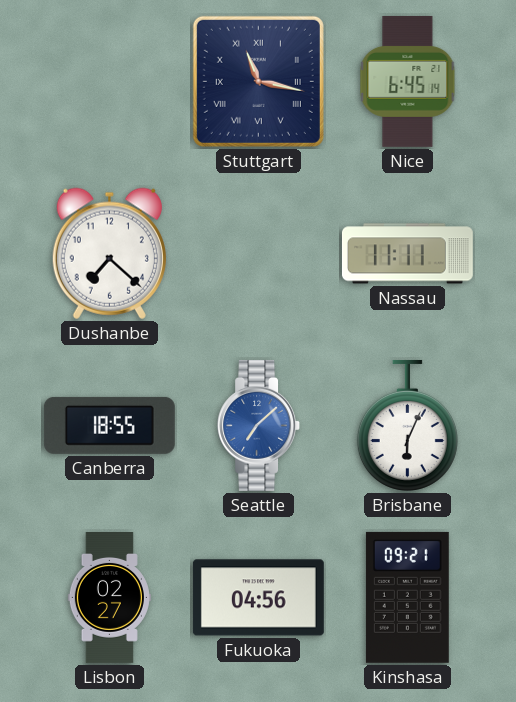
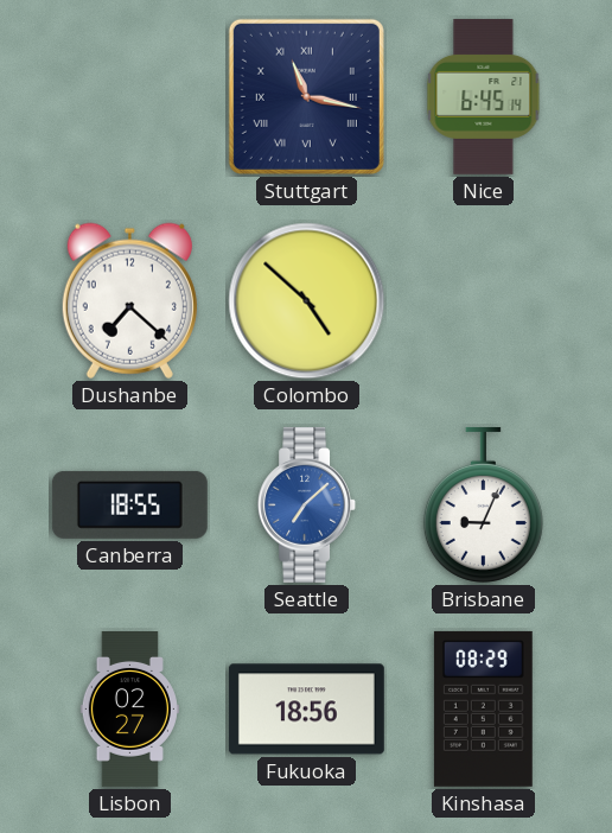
Colombo: none -> 4:52 (307, 301)
Nassau: 11:11 -> none (407, 254)
Brisbane: 6:04 -> 9:04 (483, 504)
Fukuoka: 04:56 -> 18:56 (306, 710)
Kinshasa: 09:21 -> 08:29 (483, 708)
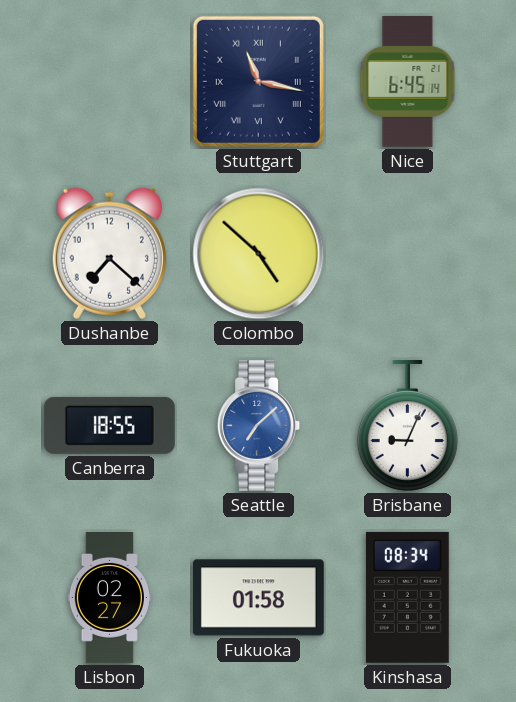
Fukuoka: 18:56 -> 01:58 (258, 598)
Kinshasa: 08:29 -> 08:34 (407, 597)
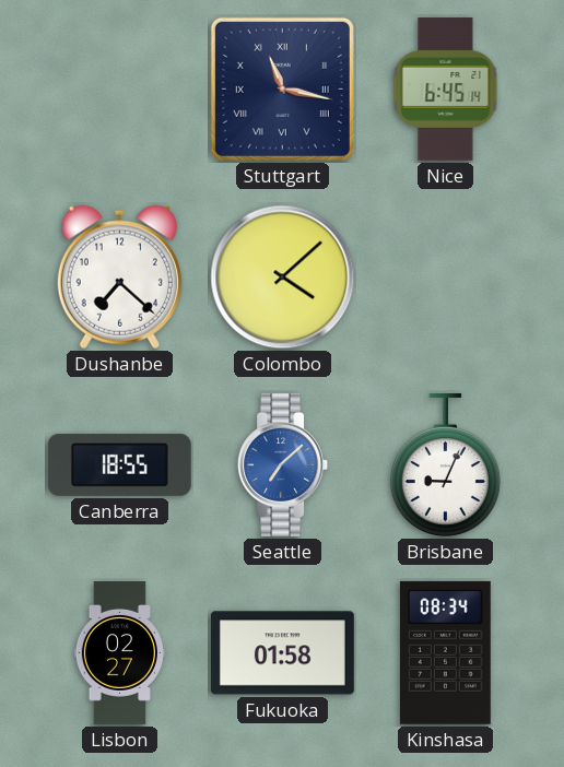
Colombo: 4:52 -> 4:08 (283, 278)
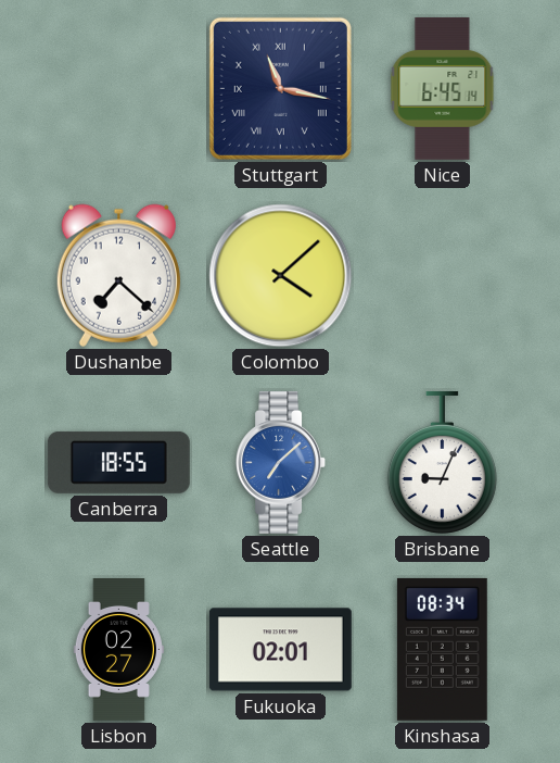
Fukuoka: 01:58 -> 02:01 (280, 650)
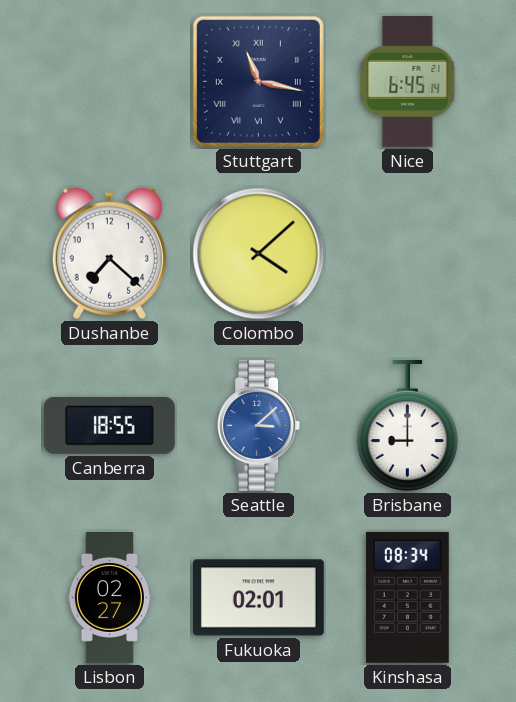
Seattle: 7:08 -> 3:08 (259, 425)
Brisbane: 9:04 -> 9:00 (407, 425)
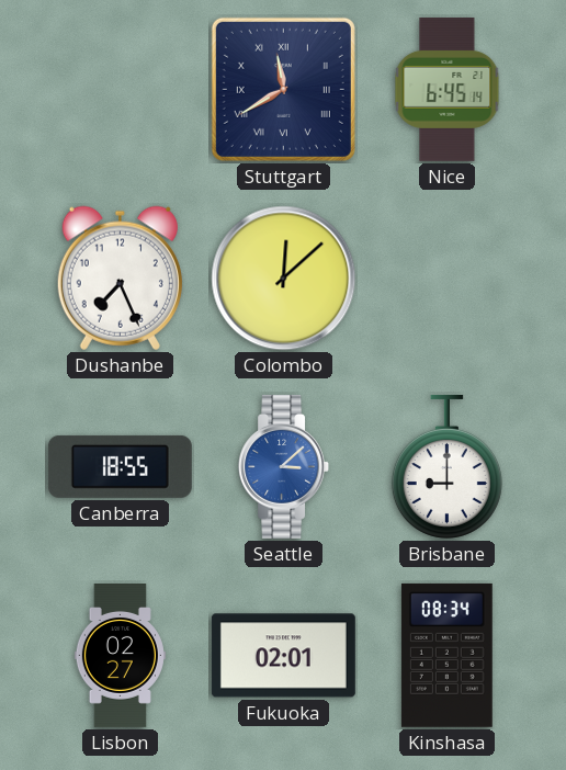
Stuttgart: 11:17 -> 11:40 (283, 89)
Dushanbe: 7:22 -> 7:26 (120, 278)
Colombo: 4:08 -> 12:08 (284, 279)
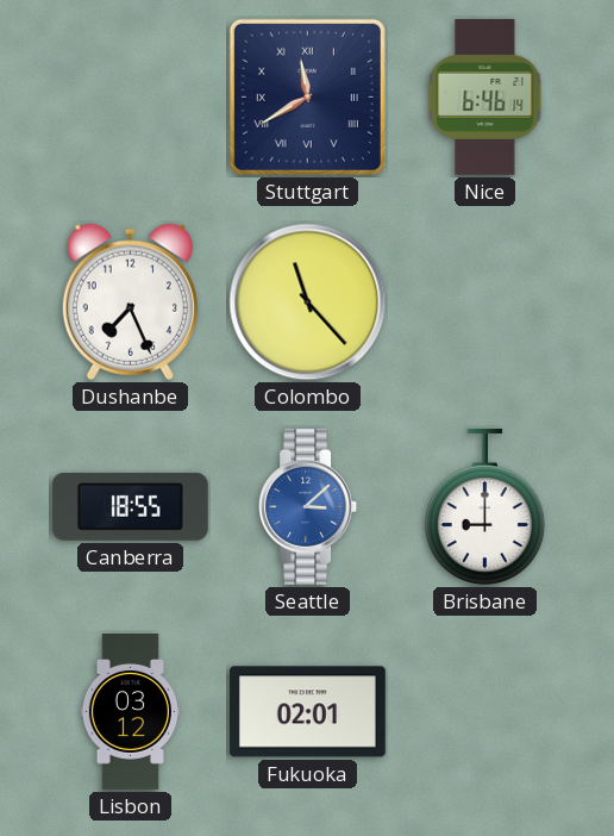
Nice: 6:45 -> 6:46 (485, 96)
Colombo: 12:08 -> 11:23 (308, 302)
Lisbon: 02:27 -> 03:12 (130, 712)
Kinshasa: 08:34 -> none (446, 655)
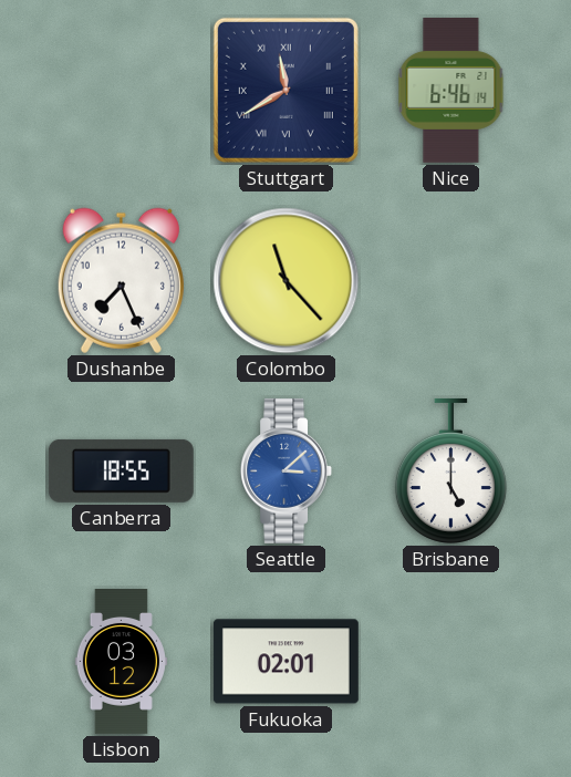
Brisbane: 9:00 -> 5:00 (450, 470)
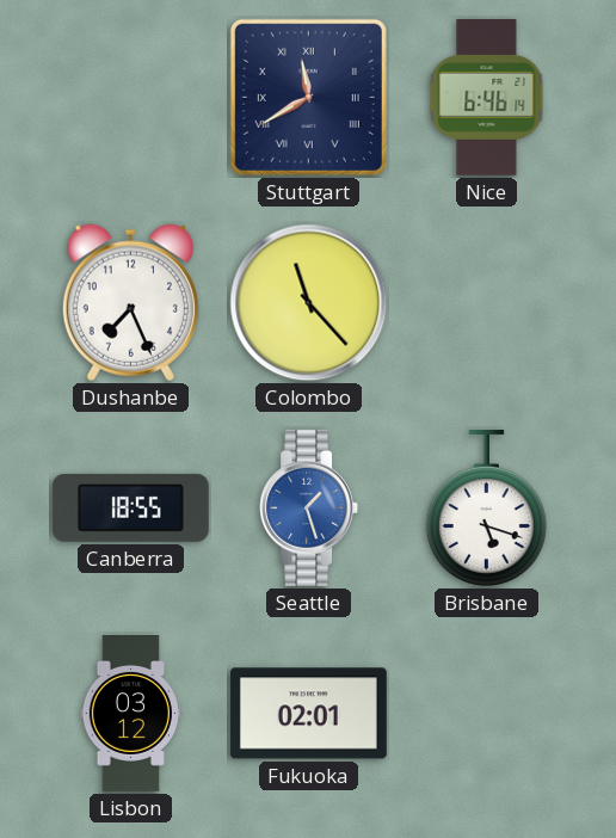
Seattle: 3:08 -> 1:27 (309, 507)
Brisbane: 5:00 -> 5:18 (486, 507)
